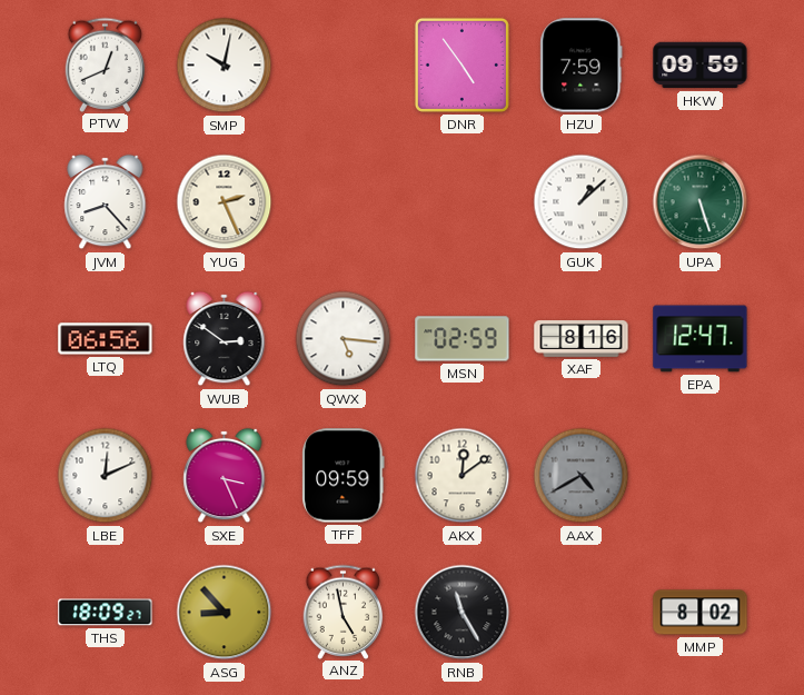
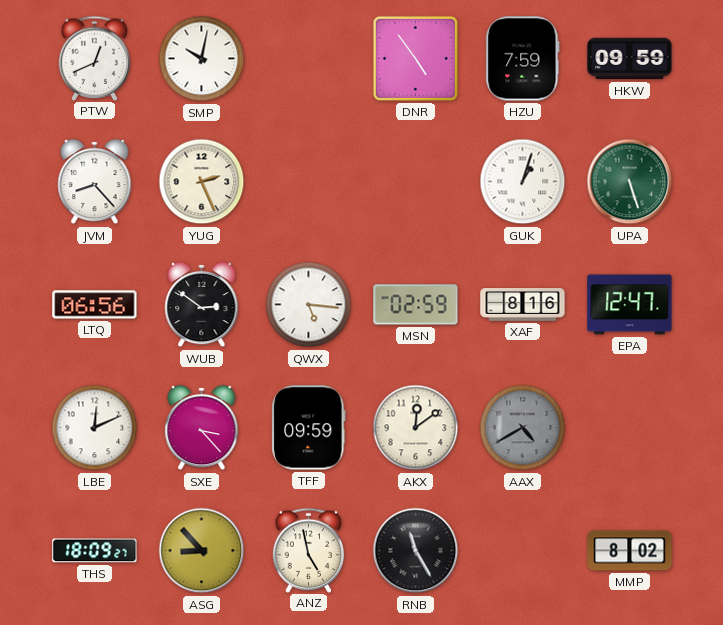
GUK: 1:08 -> 1:03 (523, 182)
SXE: 3:26 -> 3:23 (202, 428)
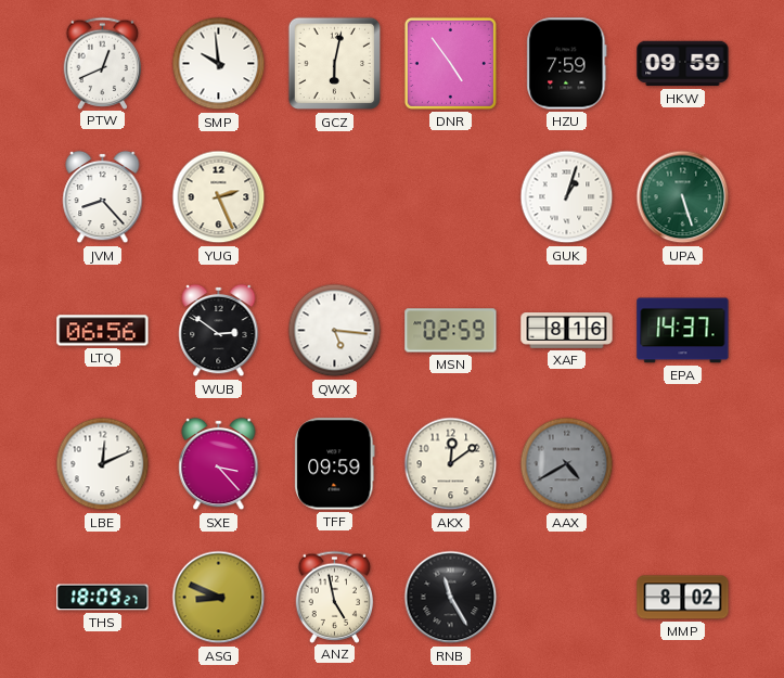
SMP: 10:02 -> 9:59 (219, 64)
GCZ: none -> 6:02 (335, 64)
EPA: 12:47 -> 14:37 (683, 331)
ASG: 8:53 -> 8:49 (219, 598)
